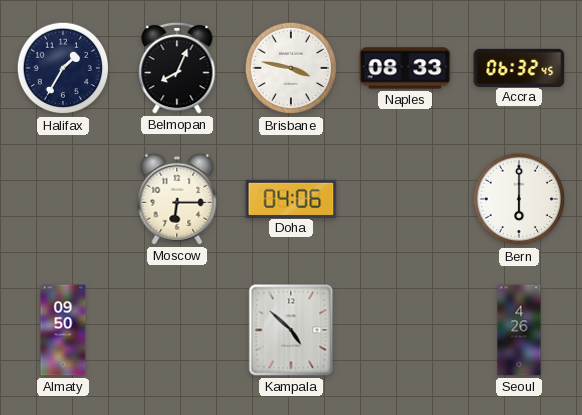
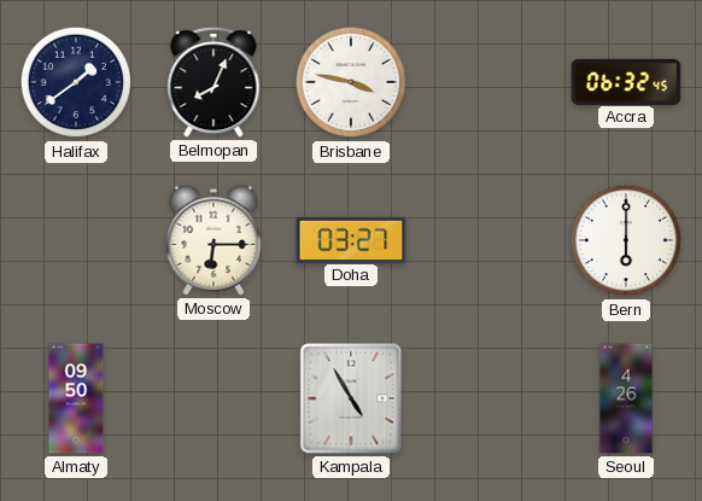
Halifax: 1:35 -> 1:39 (76, 82)
Naples: 08:33 -> none (405, 68)
Doha: 04:06 -> 03:27 (351, 239)
Kampala: 4:52 -> 4:55 (351, 398)
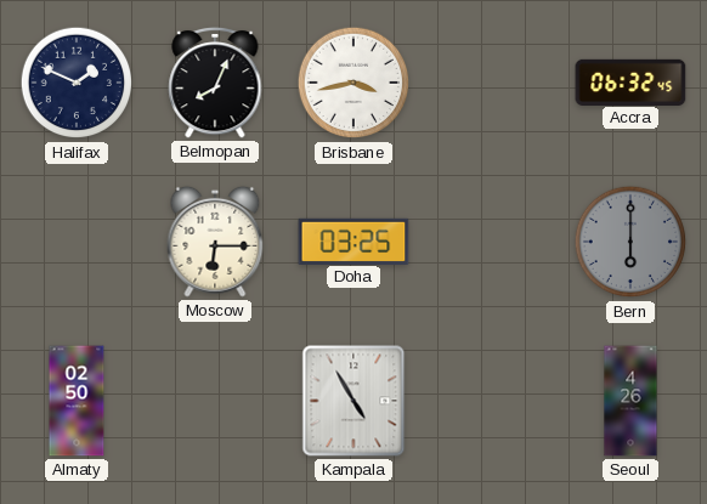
Halifax: 1:39 -> 1:49 (77, 83)
Brisbane: 3:47 -> 3:43 (353, 83)
Doha: 03:27 -> 03:25 (353, 240)
Bern dial: white -> grey (630, 242)
Almaty: 09:50 -> 02:50 (77, 401)
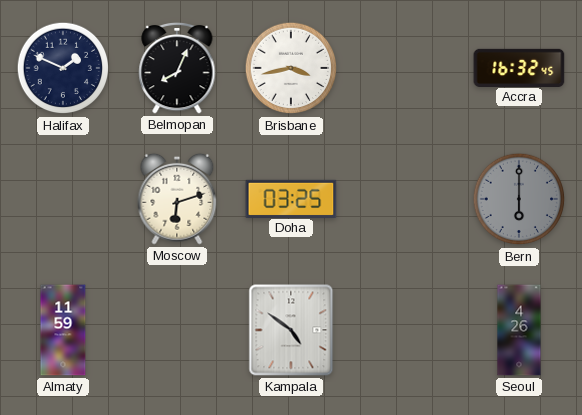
Accra: 06:32 -> 16:32 (519, 67)
Moscow: 6:15 -> 6:12 (177, 199)
Almaty: 02:50 -> 11:59 (63, 330)
Kampala: 4:55 -> 4:51 (291, 330)
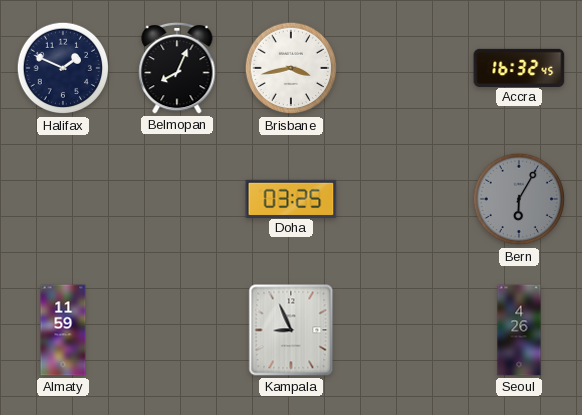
Moscow: 6:12 -> none (177, 199)
Bern: 6:00 -> 6:05 (519, 199)
Kampala: 4:51 -> 8:56 (291, 330)
